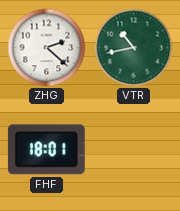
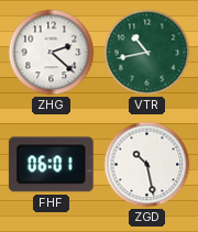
FHF: 18:01 -> 06:01 (51, 165)
ZGD: none -> 10:28 (147, 165)
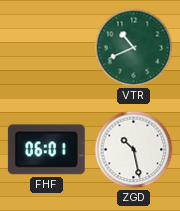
ZHG: 2:22 -> none (52, 53)
VTR: 10:43 -> 10:41 (134, 48)
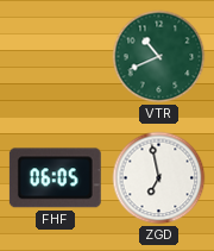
FHF: 06:01 -> 06:05 (55, 178)
ZGD: 10:28 -> 6:58 (159, 178)
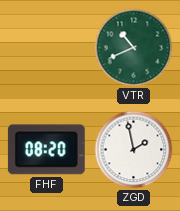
FHF: 06:05 -> 08:20 (46, 150)
ZGD: 6:58 -> 1:58 (134, 150)
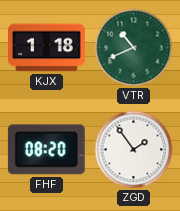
KJX: none -> 1:18 (47, 48)
ZGD: 1:58 -> 1:54 (134, 150)
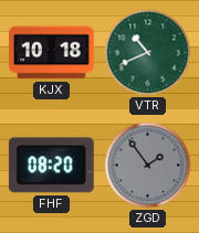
KJX: 1:18 -> 10:18 (52, 53)
ZGD dial: white -> grey (148, 166)
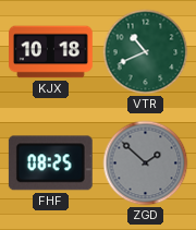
FHF: 08:20 -> 08:25 (50, 164)
ZGD: 1:54 -> 1:52 (146, 164)
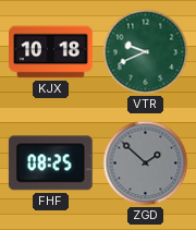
VTR: 10:41 -> 9:41 (146, 52)
